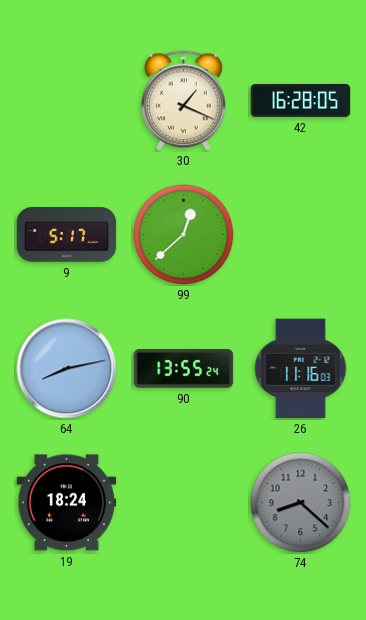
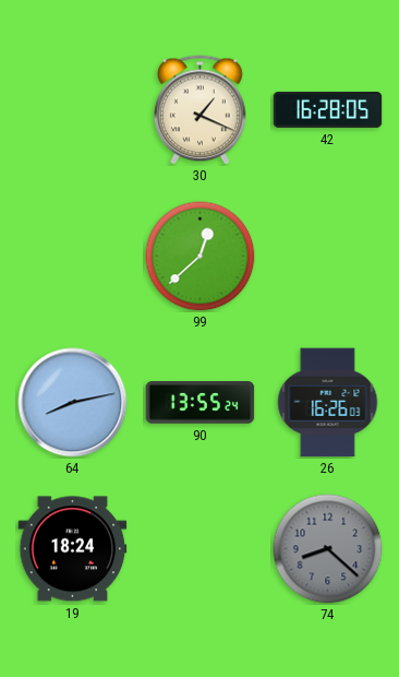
9: 5:17 -> none (67, 235)
26: 11:16 -> 16:26 (328, 403)
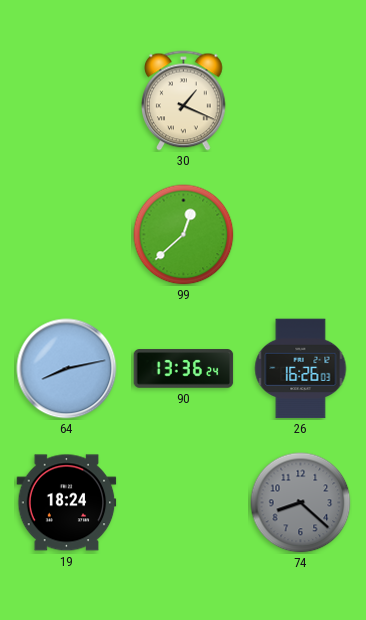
42: 16:28 -> none (328, 109)
90: 13:55 -> 13:36 (184, 369)
